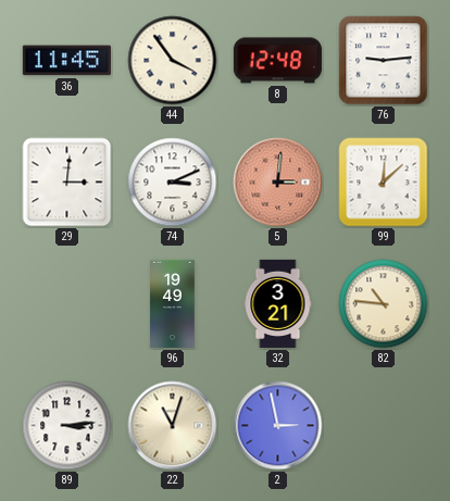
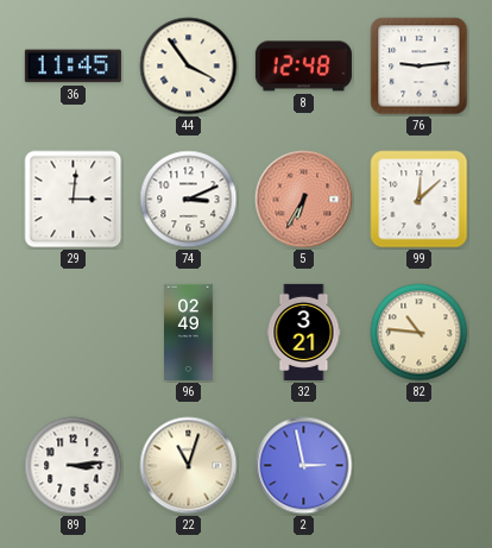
5: 3:01 -> 6:35 (304, 200)
96: 19:49 -> 02:49 (189, 332)
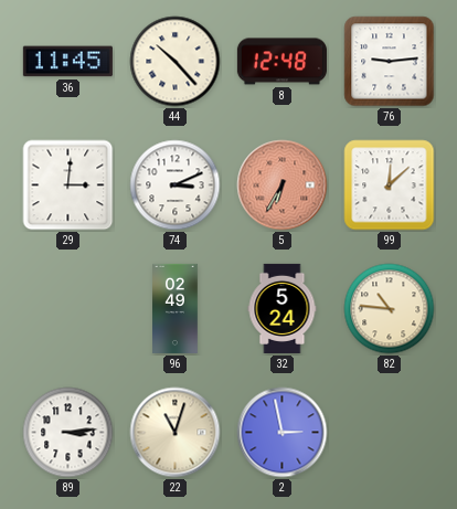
44: 3:54 -> 10:23 (176, 62)
32: 3:21 -> 5:24 (283, 308)
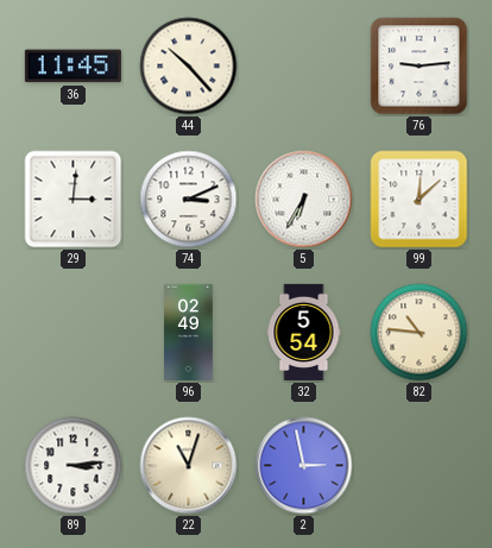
8: 12:48 -> none (281, 62)
5 dial: salmon -> white (304, 200)
32: 5:24 -> 5:54 (304, 332)
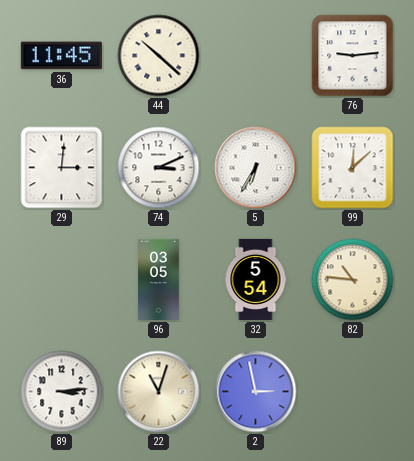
44: 10:23 -> 10:22 (159, 56)
96: 02:49 -> 03:05 (159, 279)
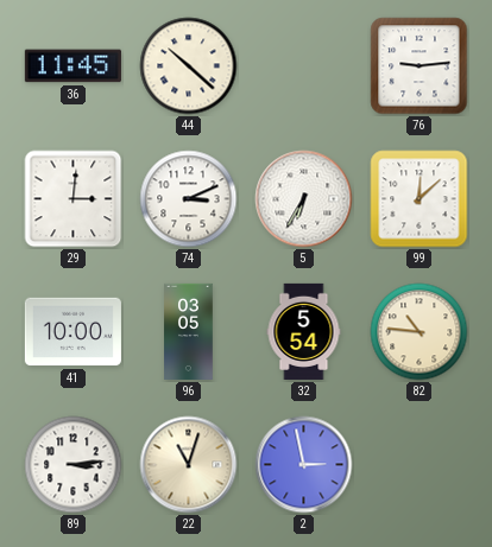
41: none -> 10:00 (72, 332)
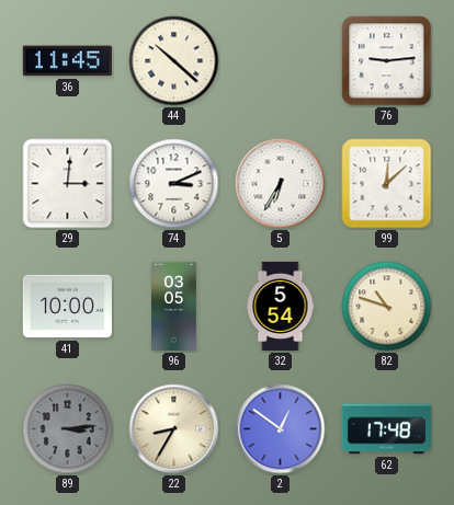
82: 10:46 -> 10:48 (387, 307)
89 dial: white -> grey (68, 429)
22: 11:03 -> 8:35 (174, 429)
2: 2:58 -> 12:51 (281, 429)
62: none -> 17:48 (386, 429)
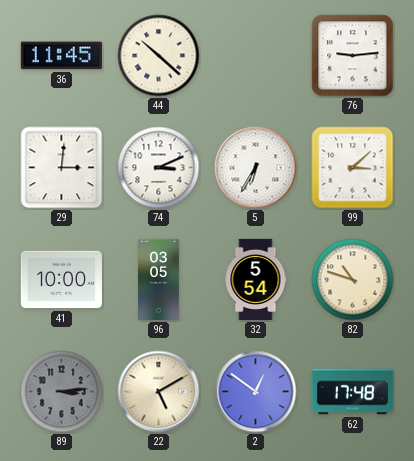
99: 12:08 -> 3:08 (353, 168)
22: 8:35 -> 5:10 (159, 392)
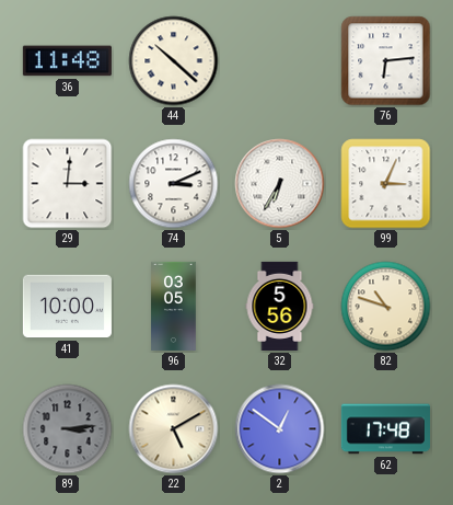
36: 11:45 -> 11:48 (67, 61)
76: 9:14 -> 6:14 (386, 61)
99: 3:08 -> 3:04 (386, 184)
32: 5:54 -> 5:56 (280, 306)
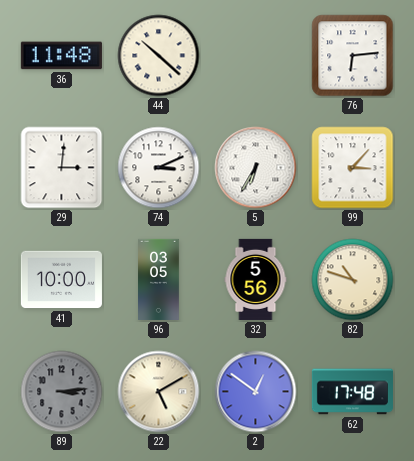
99: 3:04 -> 3:07 (353, 168)
